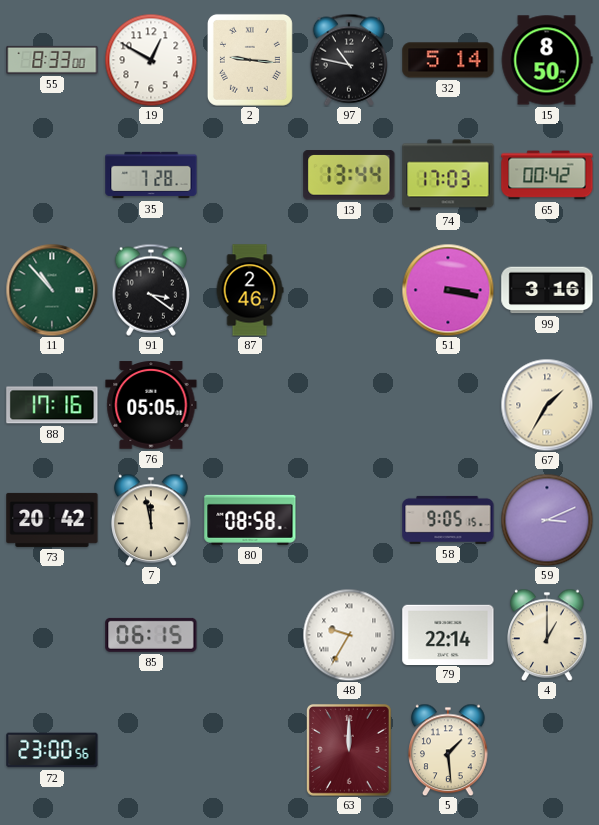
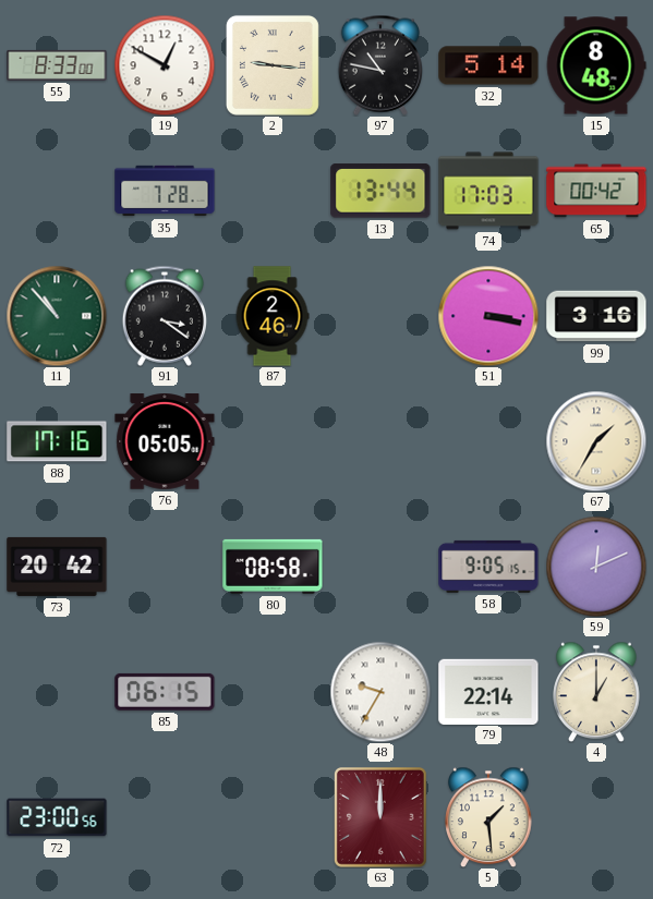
15: 8:50 -> 8:48 (596, 65)
7: 11:58 -> none (151, 520)
59: 3:11 -> 12:11 (596, 567)
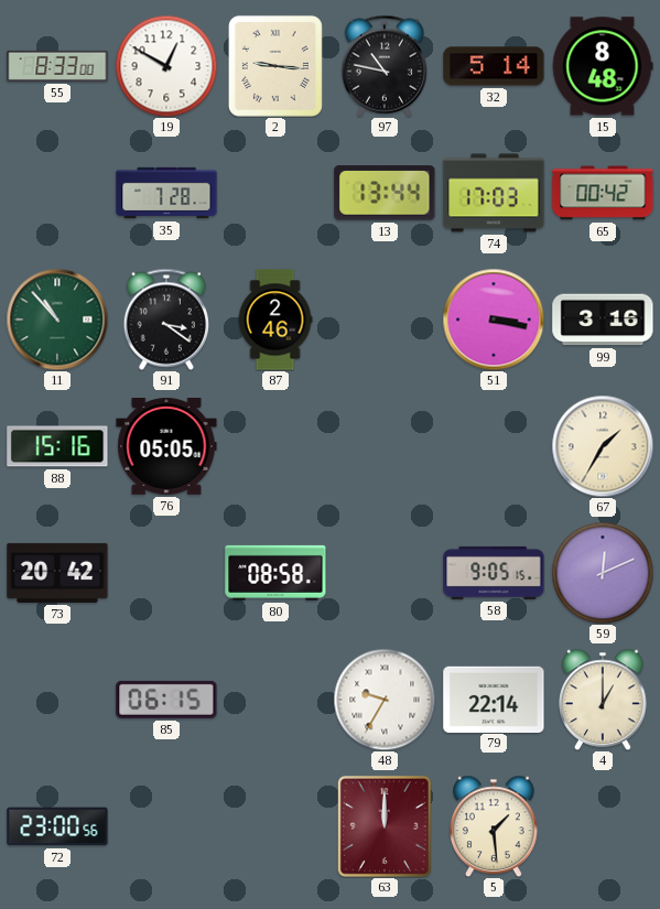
88: 17:16 -> 15:16 (57, 446)
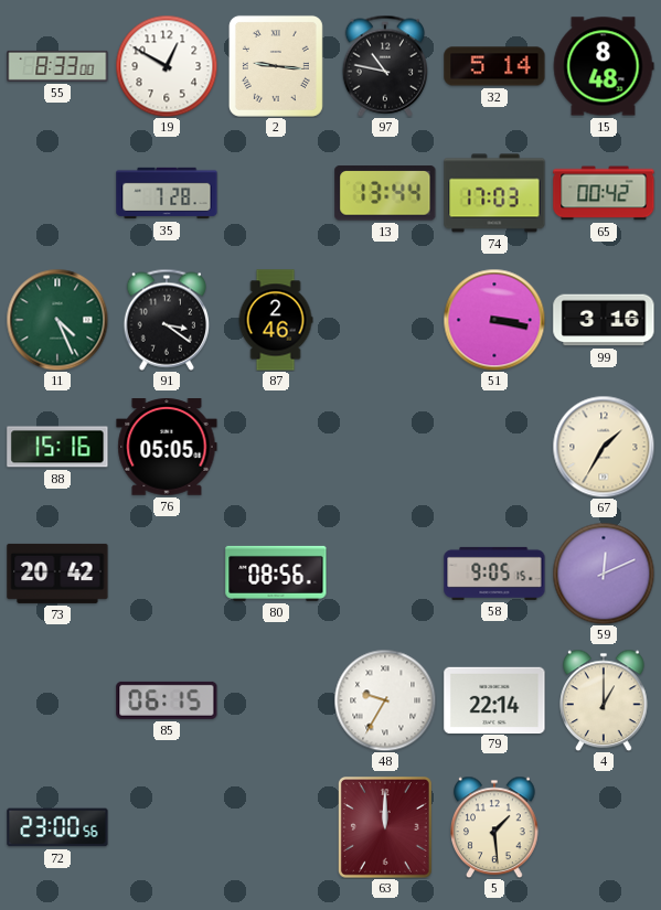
11: 10:53 -> 4:26 (57, 320)
80: 08:58 -> 08:56 (276, 574)
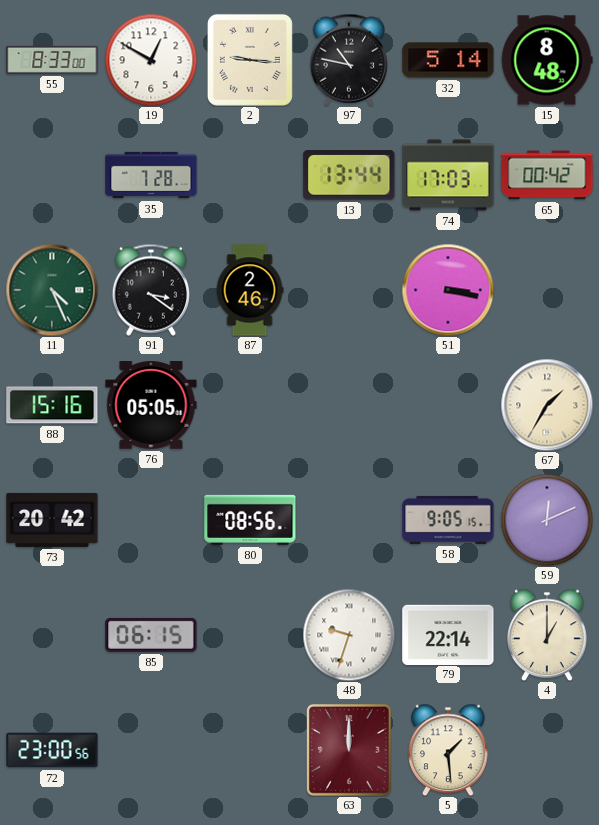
99: 3:16 -> none (604, 320)
48: 9:35 -> 9:33 (349, 635)
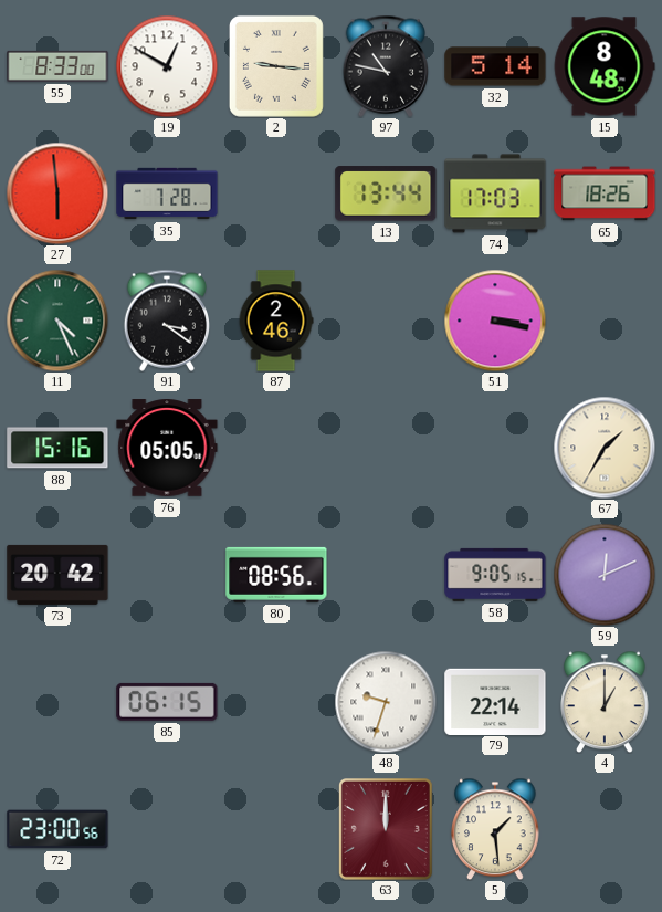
27: none -> 5:59 (57, 193)
65: 00:42 -> 18:26 (605, 193)
